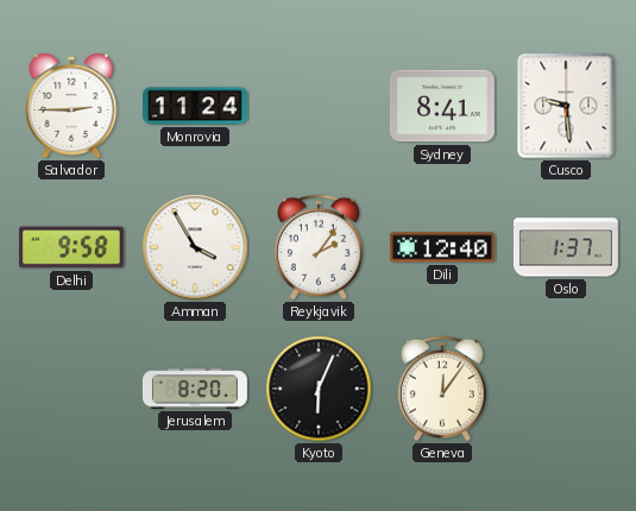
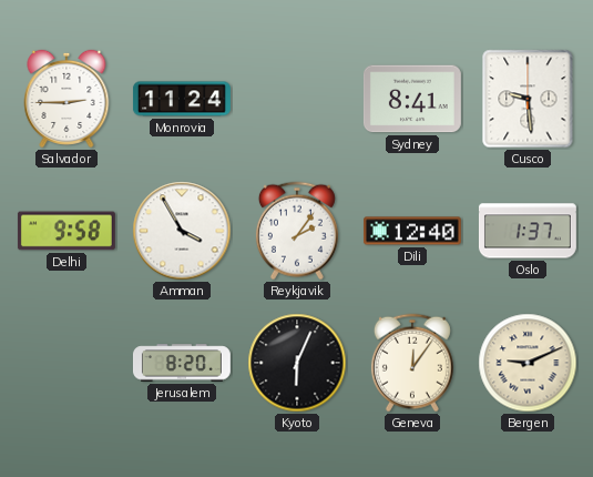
Bergen: none -> 9:11 (528, 363)
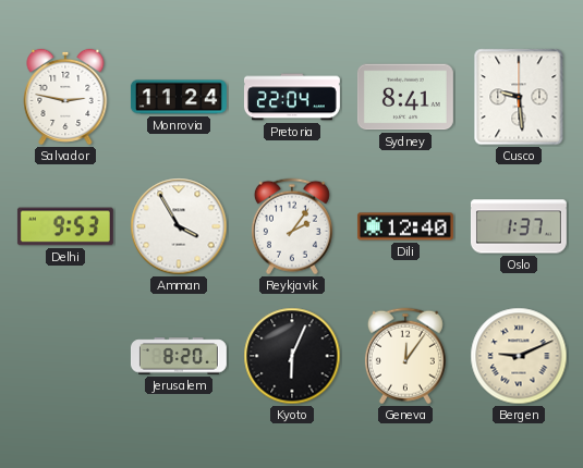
Salvador: 2:45 -> 2:47 (65, 97)
Pretoria: none -> 22:04 (292, 97)
Delhi: 9:58 -> 9:53 (65, 226)
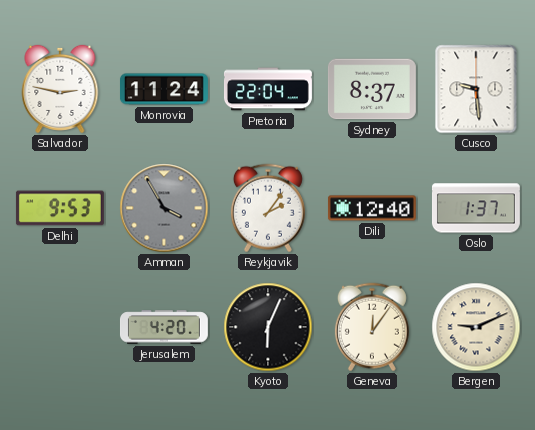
Sydney: 8:41 -> 8:37 (372, 89)
Amman dial: white -> grey (164, 208)
Jerusalem: 8:20 -> 4:20 (164, 327)
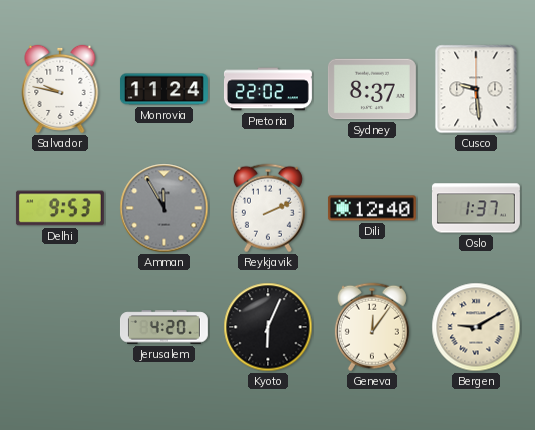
Salvador: 2:47 -> 9:47 (60, 89)
Pretoria: 22:04 -> 22:02 (268, 89)
Amman: 3:55 -> 11:55 (164, 208)
Reykjavik: 2:06 -> 2:11 (268, 208)
Bergen: 9:11 -> 9:10 (476, 327)
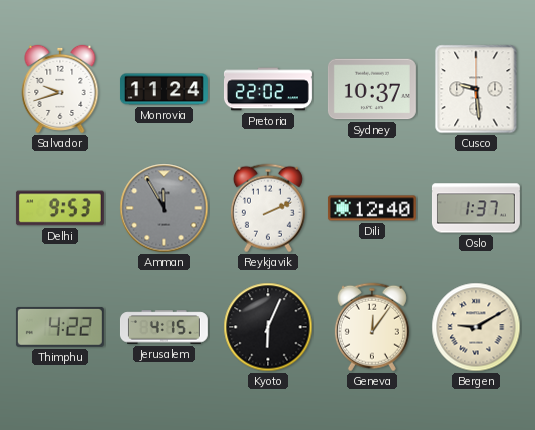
Salvador: 9:47 -> 9:42 (60, 89)
Sydney: 8:37 -> 10:37 (372, 89)
Thimphu: none -> 4:22 (60, 327)
Jerusalem: 4:20 -> 4:15 (164, 327)
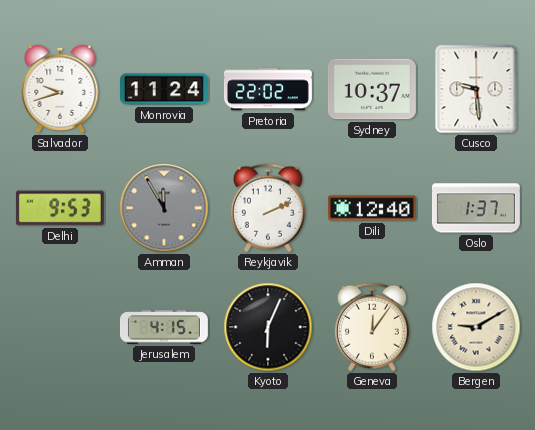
Thimphu: 4:22 -> none (60, 327)
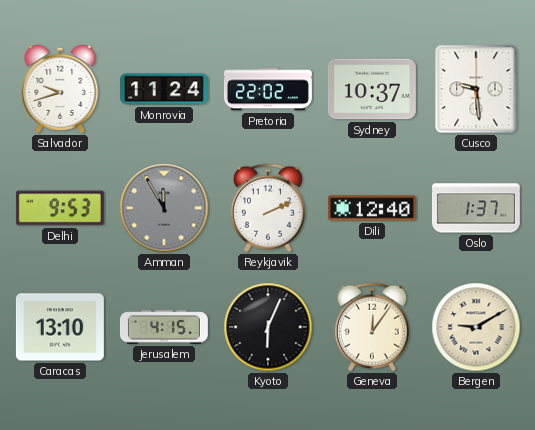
Caracas: none -> 13:10 (60, 327)
